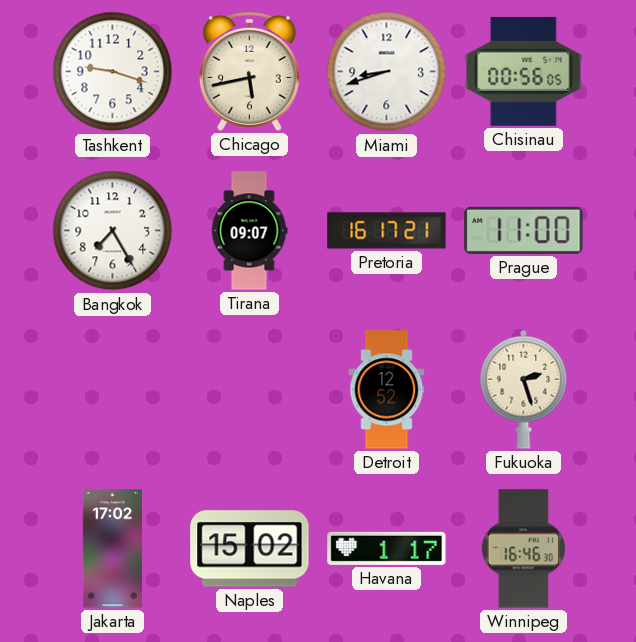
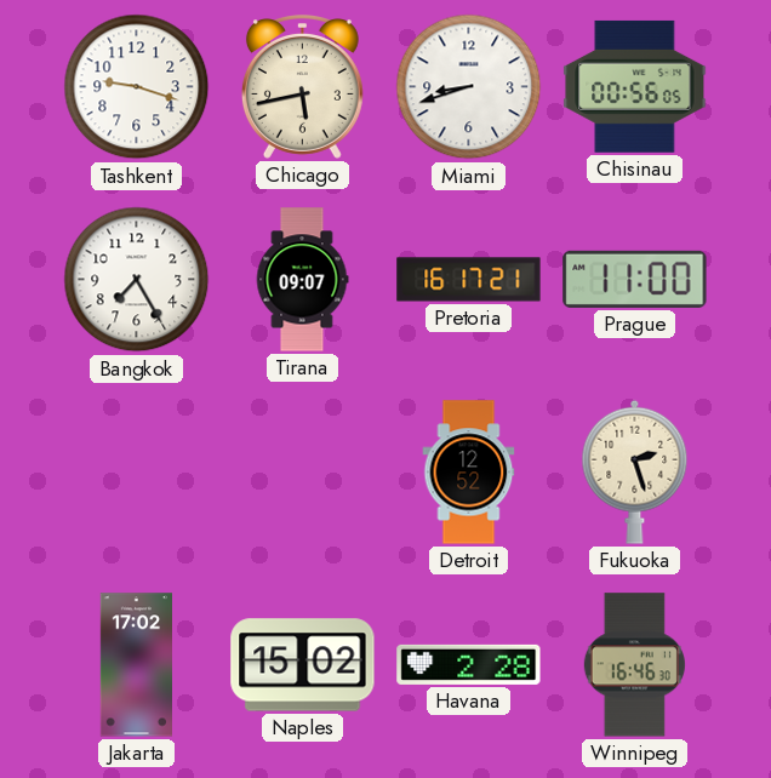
Havana: 1:17 -> 2:28 (469, 664)
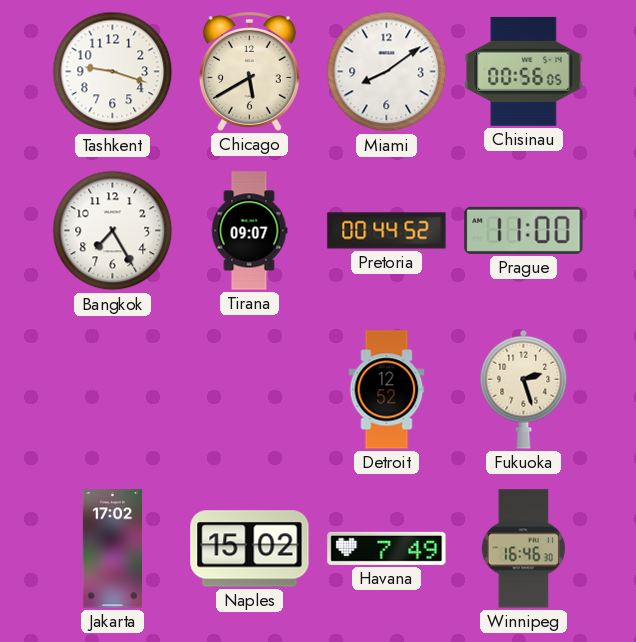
Chicago: 5:43 -> 5:40 (249, 72)
Miami: 8:42 -> 8:09 (387, 72)
Pretoria: 16:17 -> 00:44 (387, 231)
Havana: 2:28 -> 7:49 (387, 548)
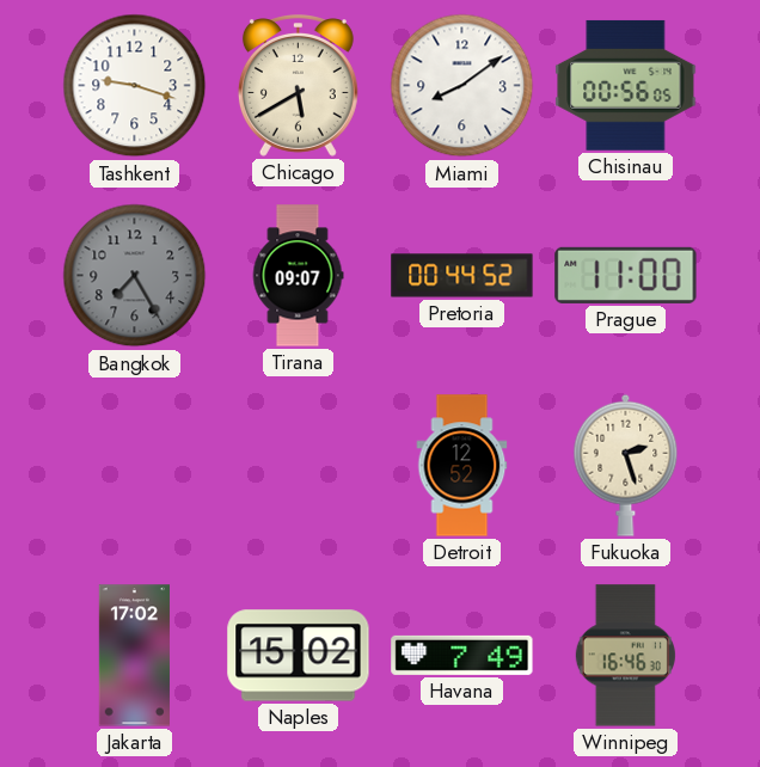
Bangkok dial: white -> grey (135, 276)
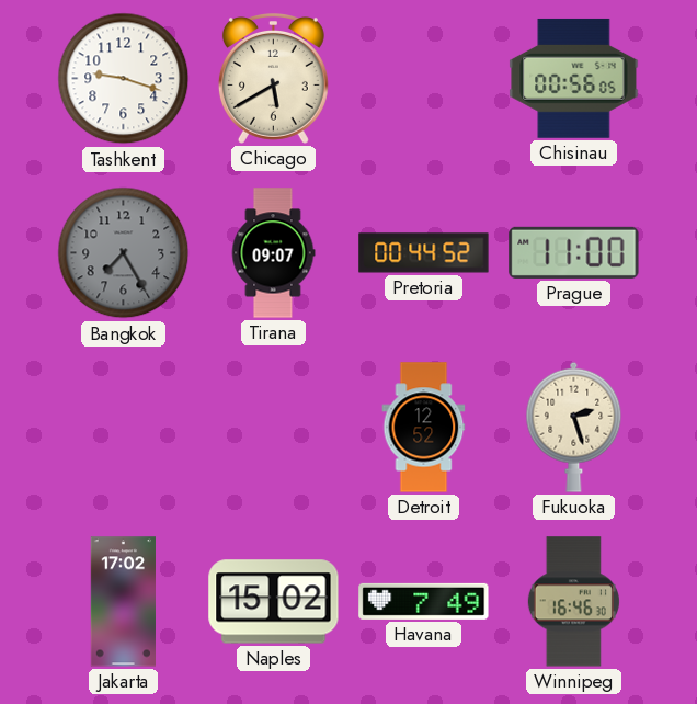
Miami: 8:09 -> none (462, 86)
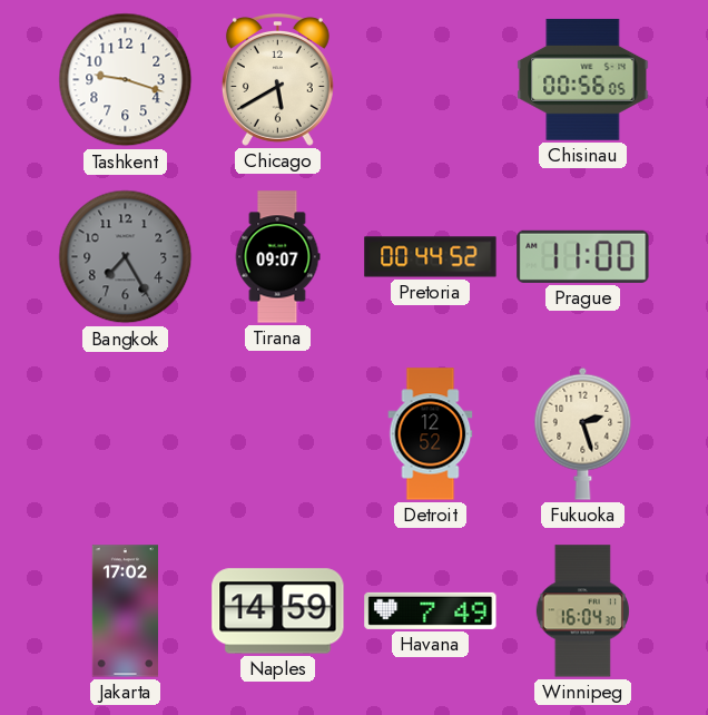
Naples: 15:02 -> 14:59 (278, 611)
Winnipeg: 16:46 -> 16:04 (582, 611)
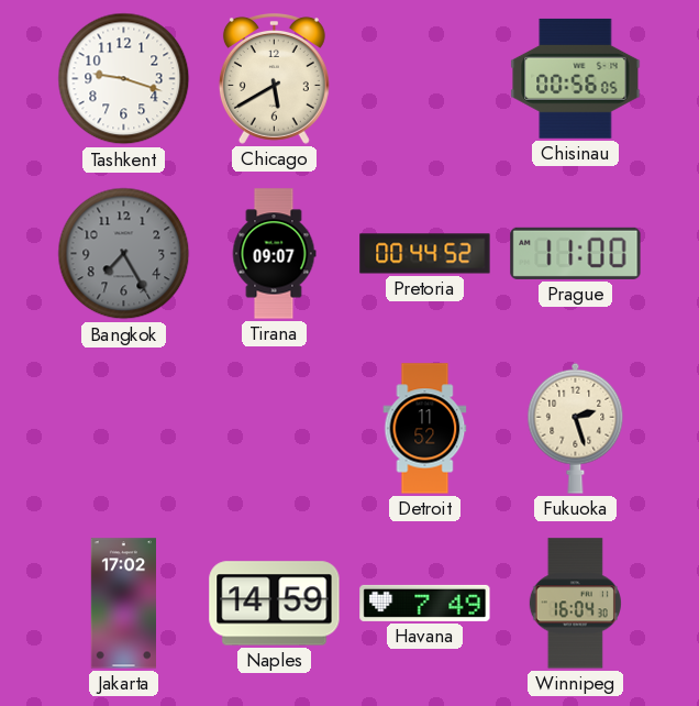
Detroit: 12:52 -> 11:52 (425, 429)
